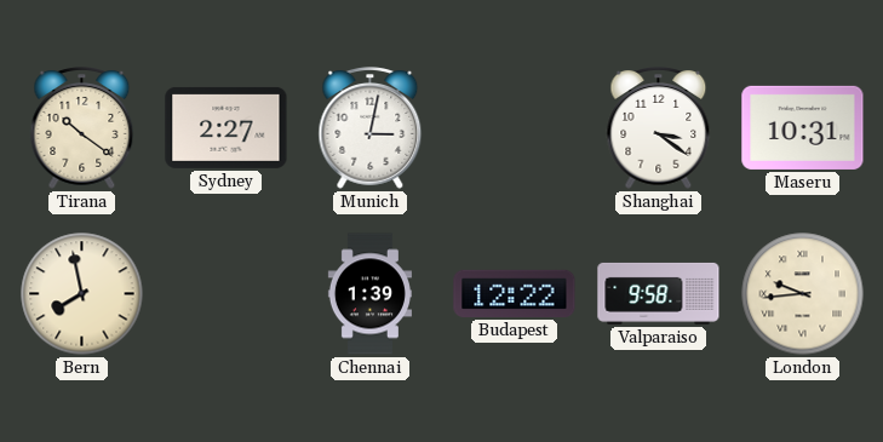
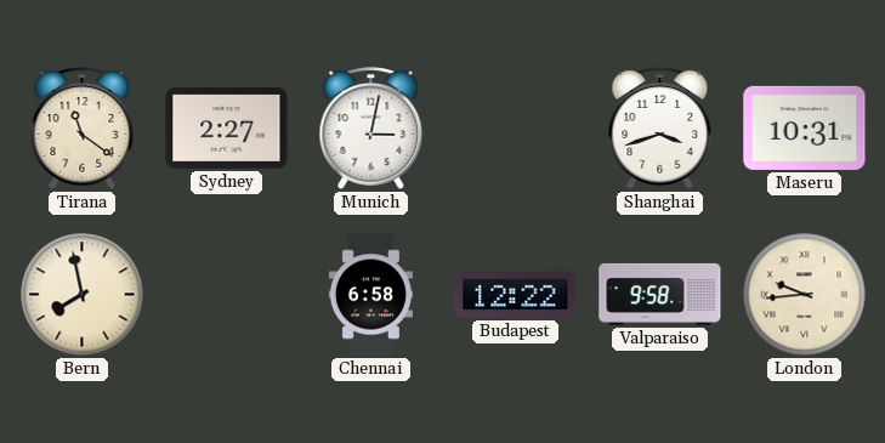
Tirana: 10:21 -> 11:21 (83, 129)
Shanghai: 3:21 -> 3:42 (660, 129)
Chennai: 1:39 -> 6:58 (370, 295)
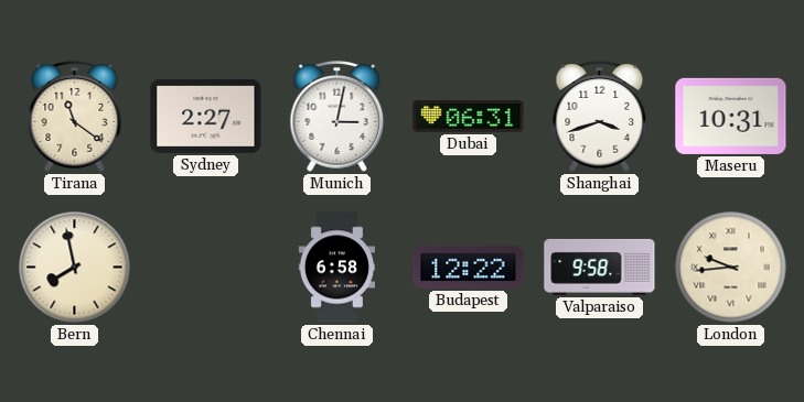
Dubai: none -> 06:31 (469, 117)
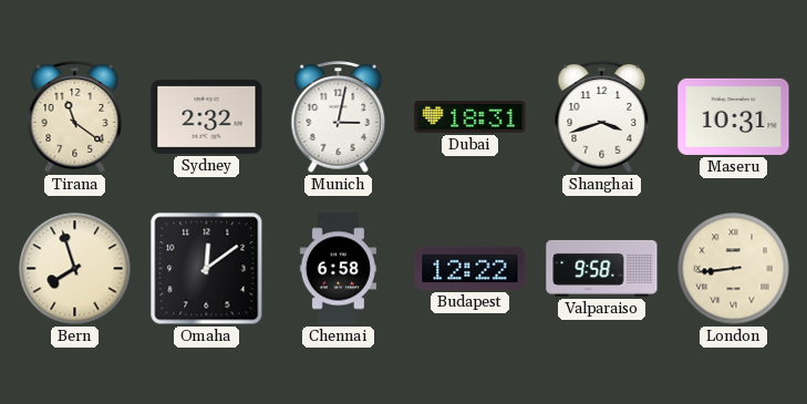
Sydney: 2:27 -> 2:32 (207, 116)
Dubai: 06:31 -> 18:31 (470, 117)
Bern: 7:58 -> 7:57 (75, 269)
Omaha: none -> 12:09 (207, 269)
London: 9:44 -> 8:44 (734, 269)
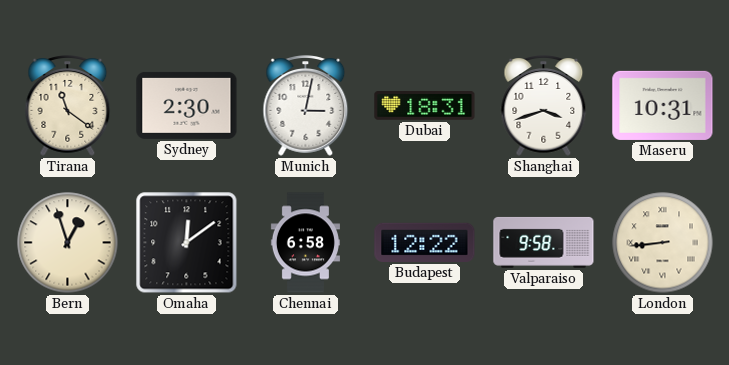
Sydney: 2:32 -> 2:30 (187, 105)
Bern: 7:57 -> 12:57 (68, 243)
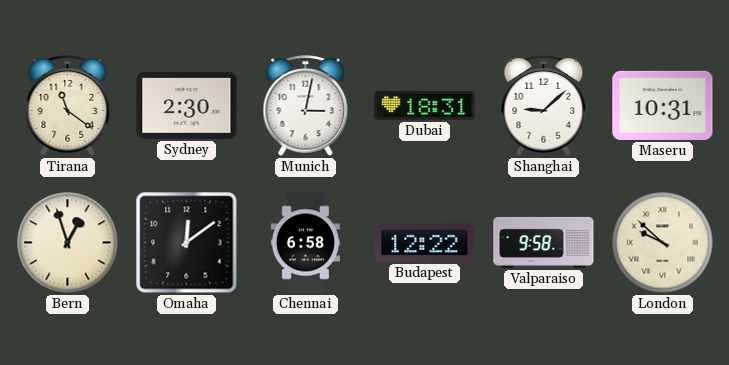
Shanghai: 3:42 -> 9:08 (544, 106)
London: 8:44 -> 9:52 (663, 243)
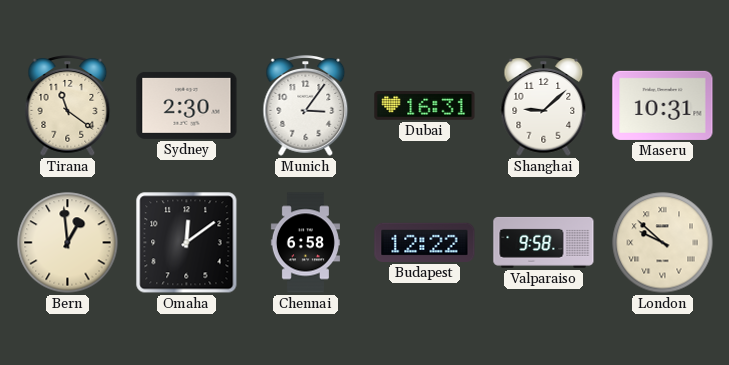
Munich: 3:02 -> 3:06 (306, 106)
Dubai: 18:31 -> 16:31 (425, 106)
Bern: 12:57 -> 12:59 (68, 243)
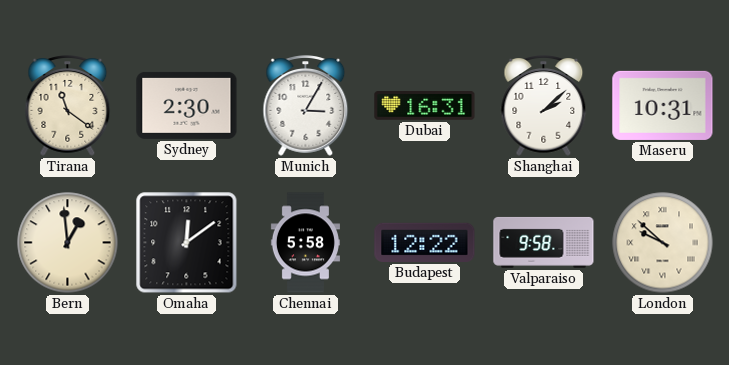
Munich: 3:06 -> 3:05 (306, 106)
Shanghai: 9:08 -> 2:08 (544, 106)
Chennai: 6:58 -> 5:58 (305, 243)
